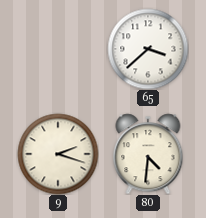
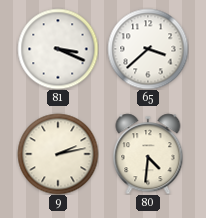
81: none -> 3:19 (58, 49)
9: 2:18 -> 2:13 (58, 154)
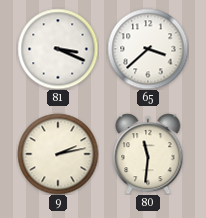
80: 4:31 -> 11:31 (148, 154)
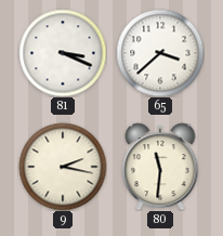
9: 2:13 -> 2:17 (63, 167)
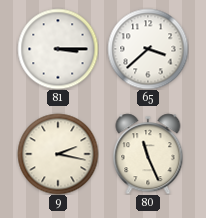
81: 3:19 -> 3:15 (58, 49)
80: 11:31 -> 11:26 (148, 154)
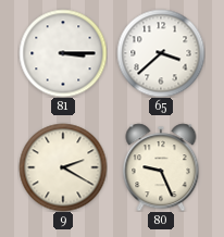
9: 2:17 -> 2:20 (63, 167)
80: 11:26 -> 9:26 (161, 167)
